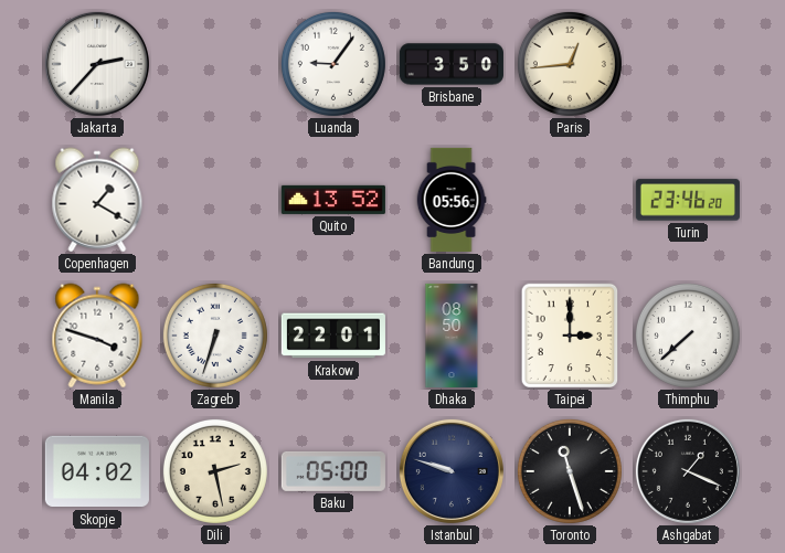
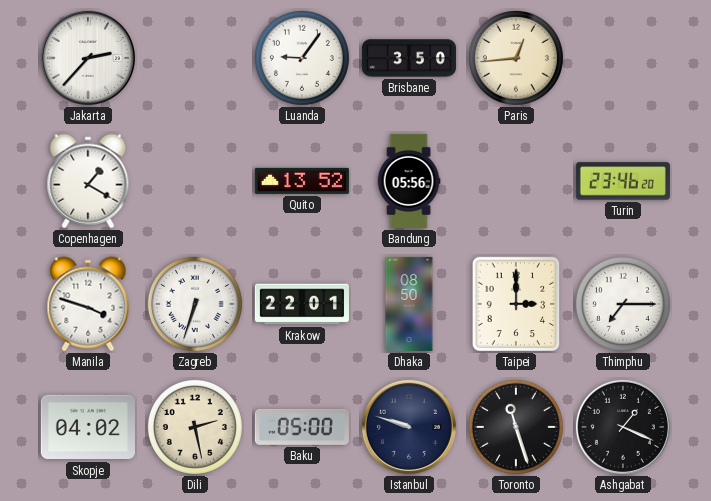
Thimphu: 7:38 -> 7:15 (623, 304)
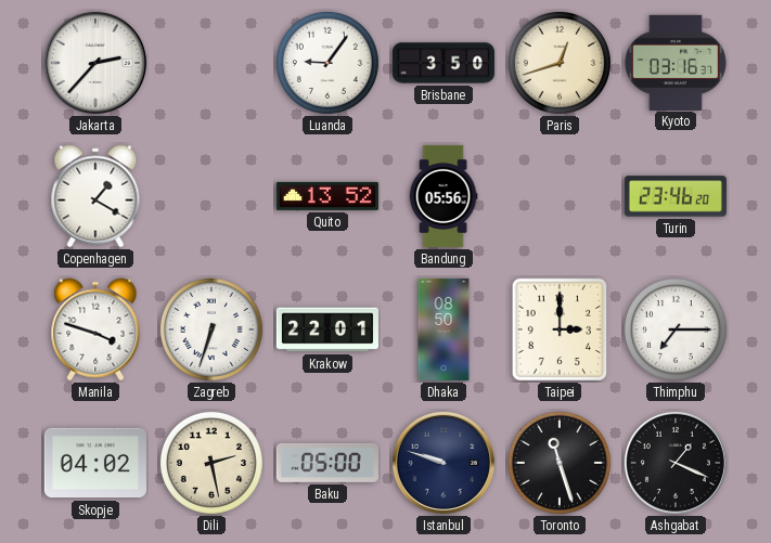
Paris: 12:44 -> 12:42 (560, 63)
Kyoto: none -> 03:16 (676, 62)
